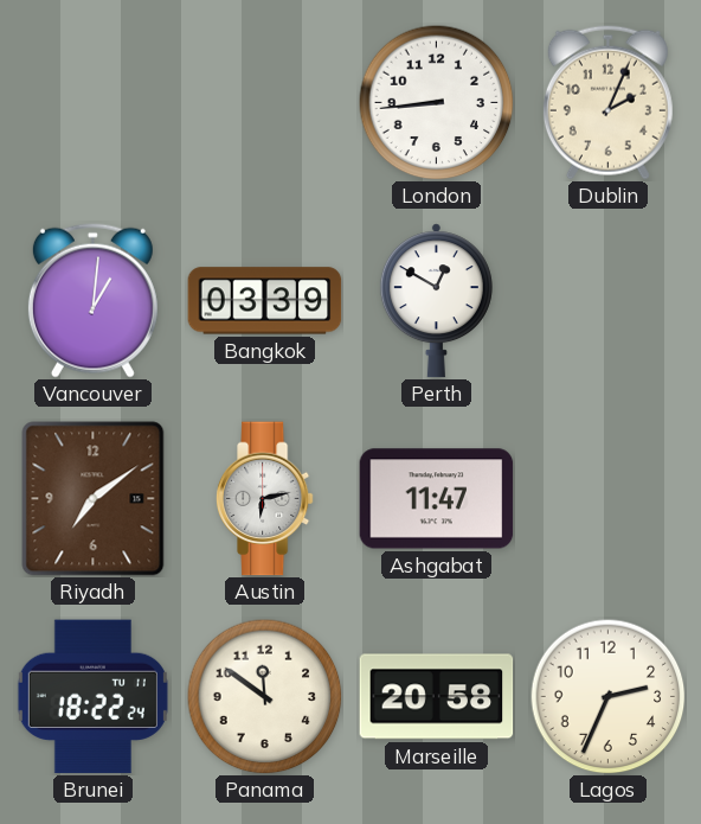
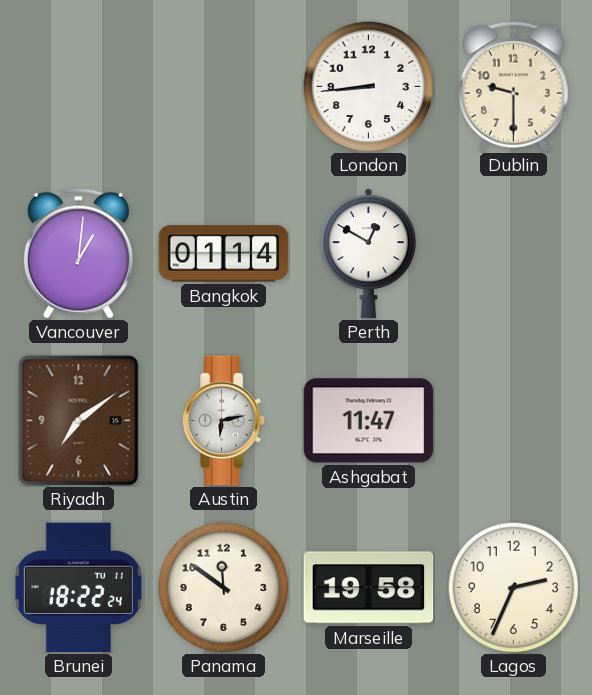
Dublin: 2:04 -> 9:30 (513, 86)
Bangkok: 03:39 -> 01:14 (224, 254)
Marseille: 20:58 -> 19:58 (369, 588)
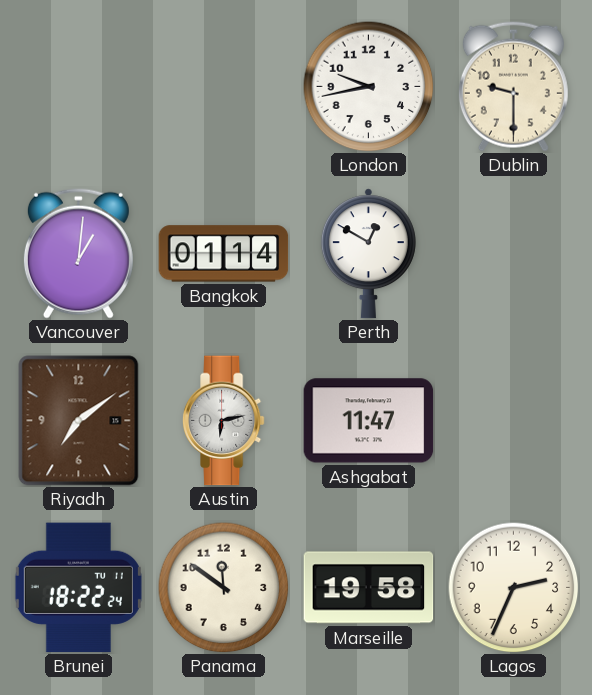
London: 8:44 -> 9:43 (369, 87)
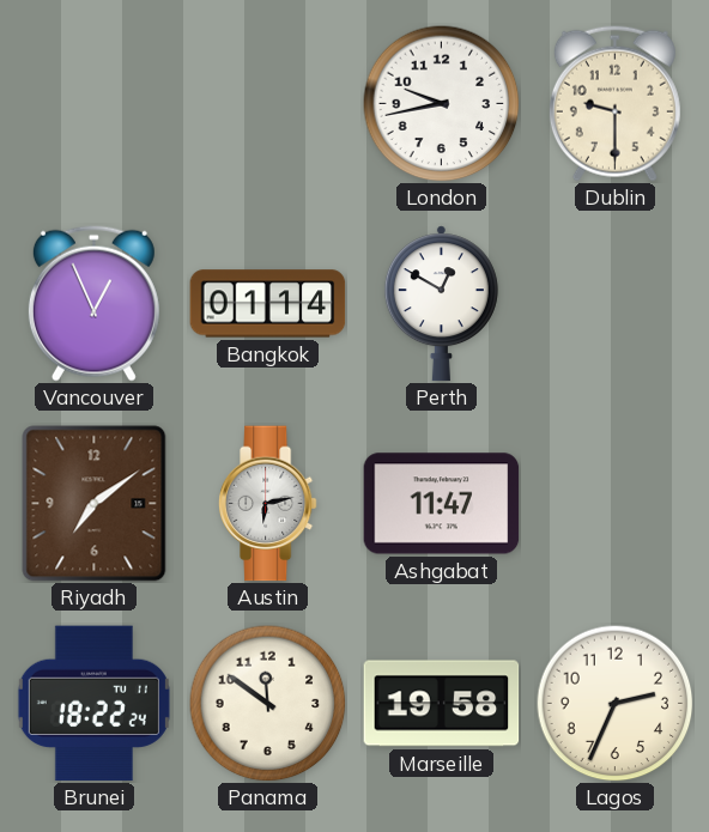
Vancouver: 1:01 -> 12:56 (93, 303)
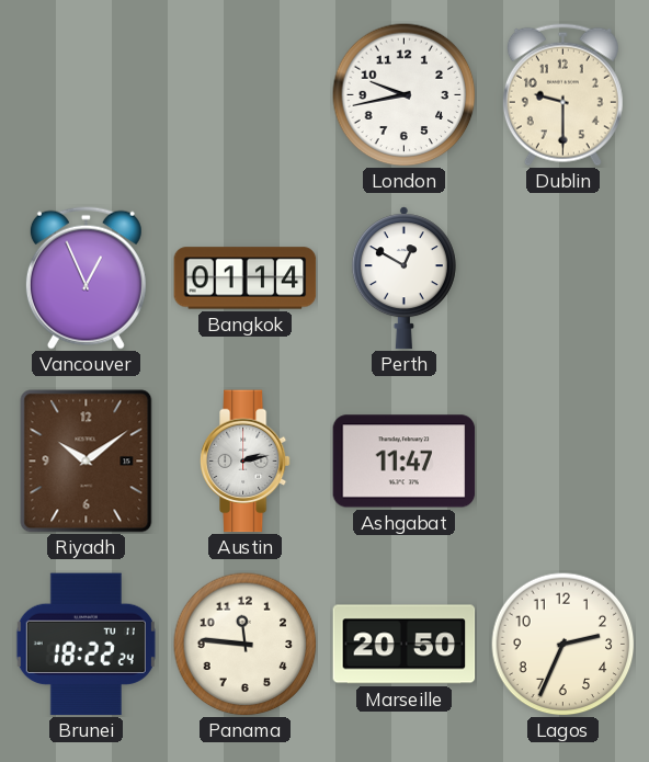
Riyadh: 7:09 -> 10:09 (87, 462)
Austin: 6:13 -> 2:13 (244, 462)
Panama: 11:51 -> 11:46 (246, 645)
Marseille: 19:58 -> 20:50 (405, 645)
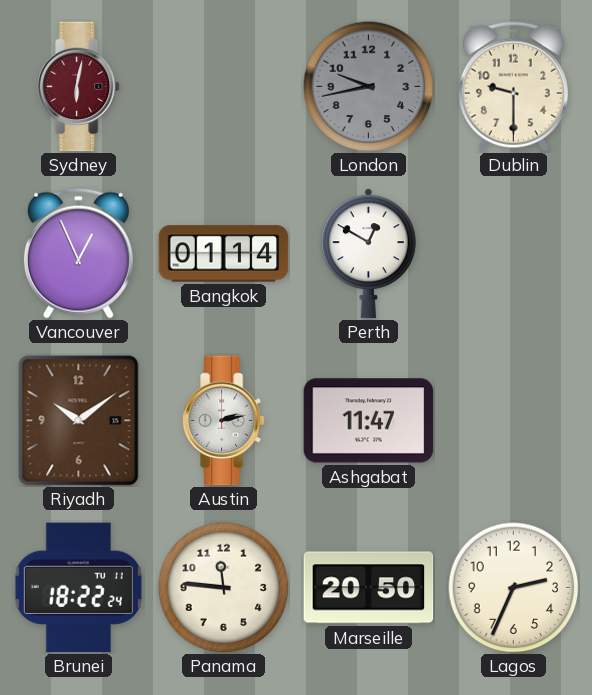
Sydney: none -> 6:02 (78, 87)
London dial: white -> grey (369, 87)
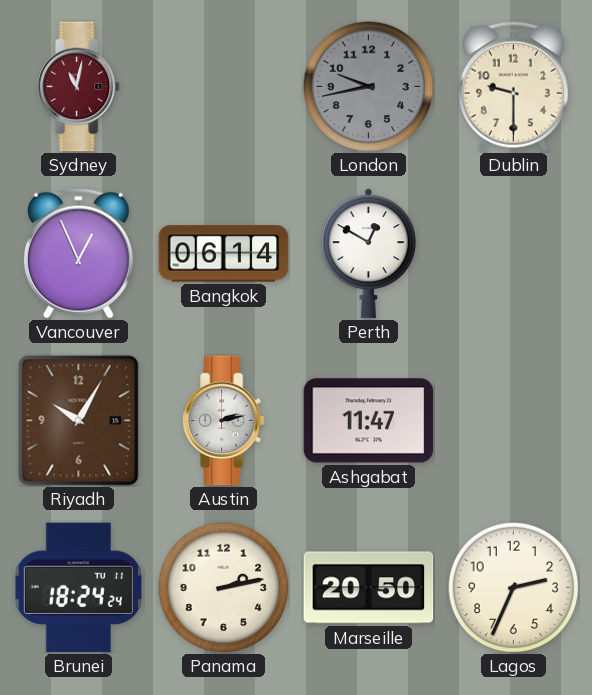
Sydney: 6:02 -> 11:02 (78, 87)
Bangkok: 01:14 -> 06:14 (224, 254)
Riyadh: 10:09 -> 10:05 (79, 421)
Brunei: 18:22 -> 18:24 (78, 588)
Panama: 11:46 -> 2:13 (224, 588)
